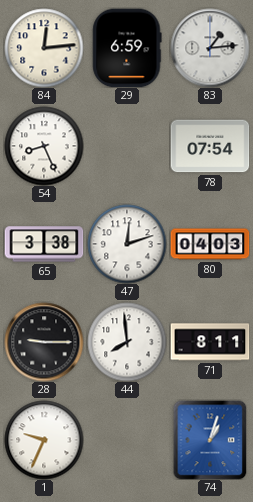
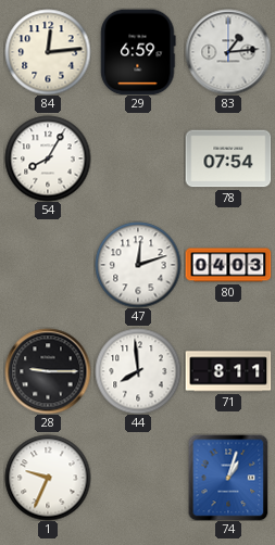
54: 8:26 -> 8:05 (48, 159)
65: 3:38 -> none (44, 244)
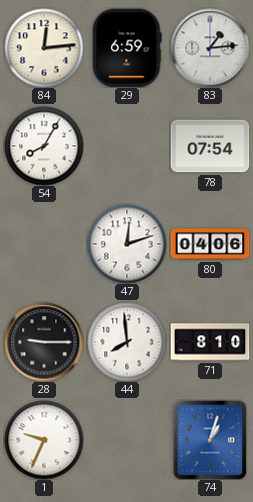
80: 04:03 -> 04:06 (210, 244)
71: 8:11 -> 8:10 (210, 342)
